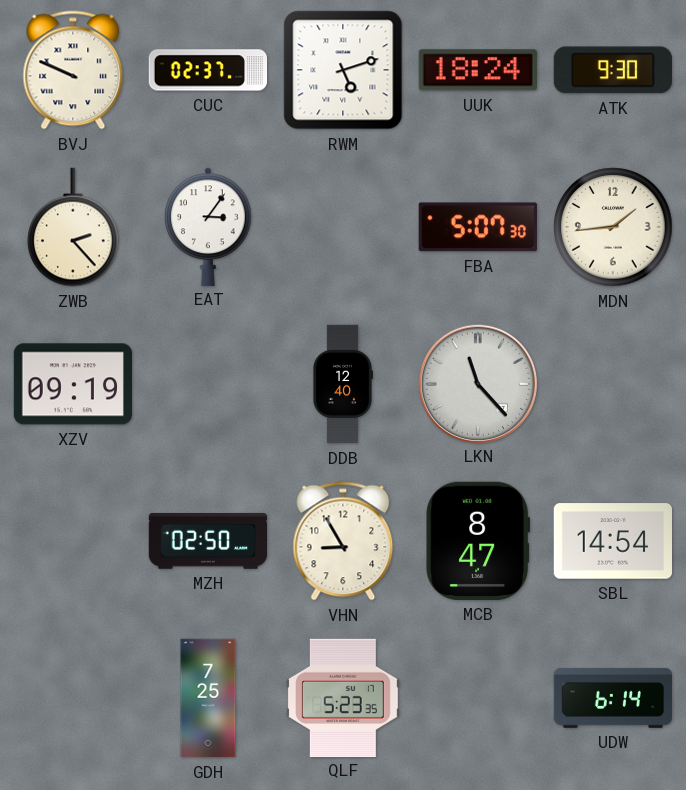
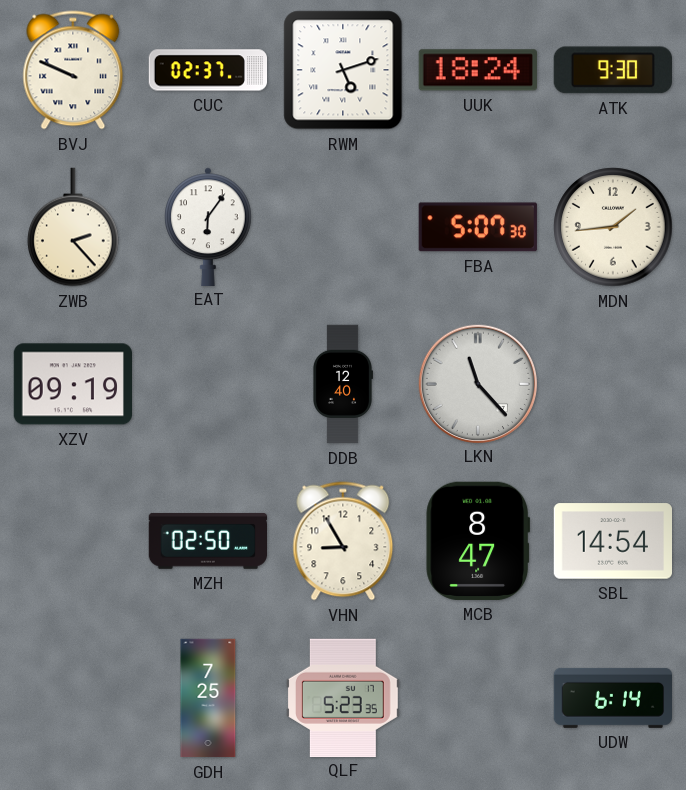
EAT: 3:06 -> 6:06 (209, 226)
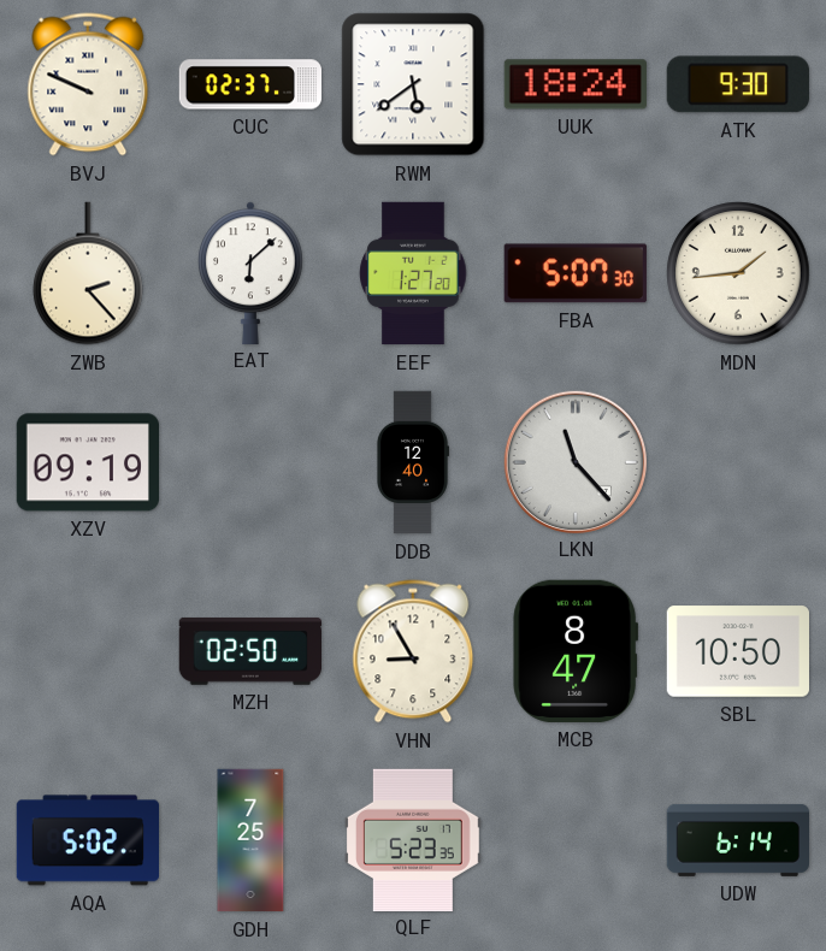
RWM: 5:12 -> 5:39 (413, 84)
EAT: 6:06 -> 6:08 (252, 272)
EEF: none -> 1:27 (413, 273)
SBL: 14:54 -> 10:50 (737, 651)
AQA: none -> 5:02 (87, 840)
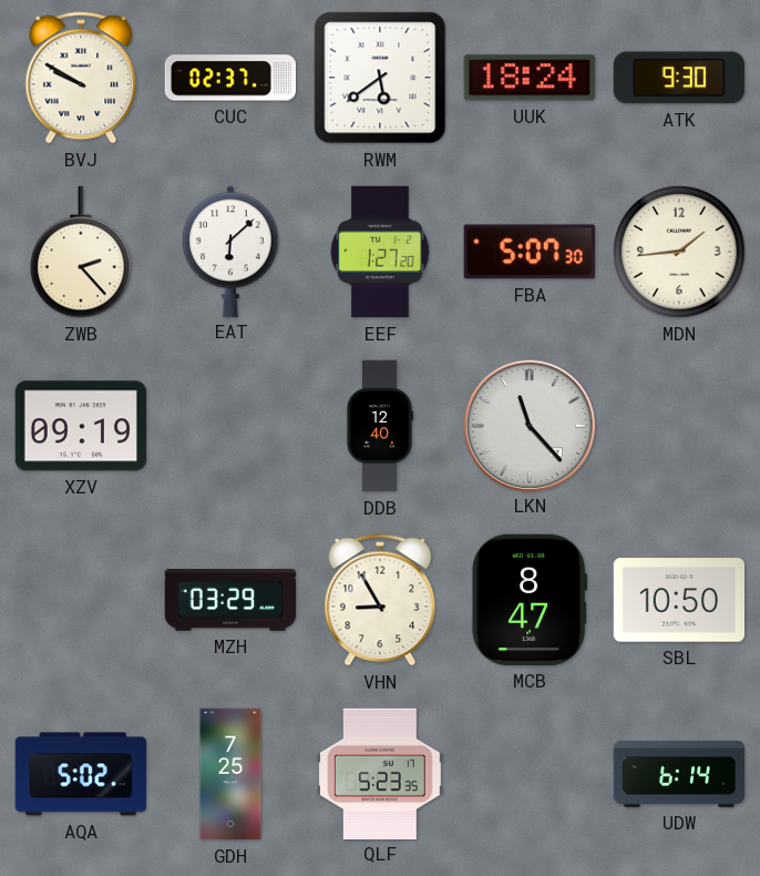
BVJ: 9:49 -> 9:50 (81, 78)
MZH: 02:50 -> 03:29 (229, 600)
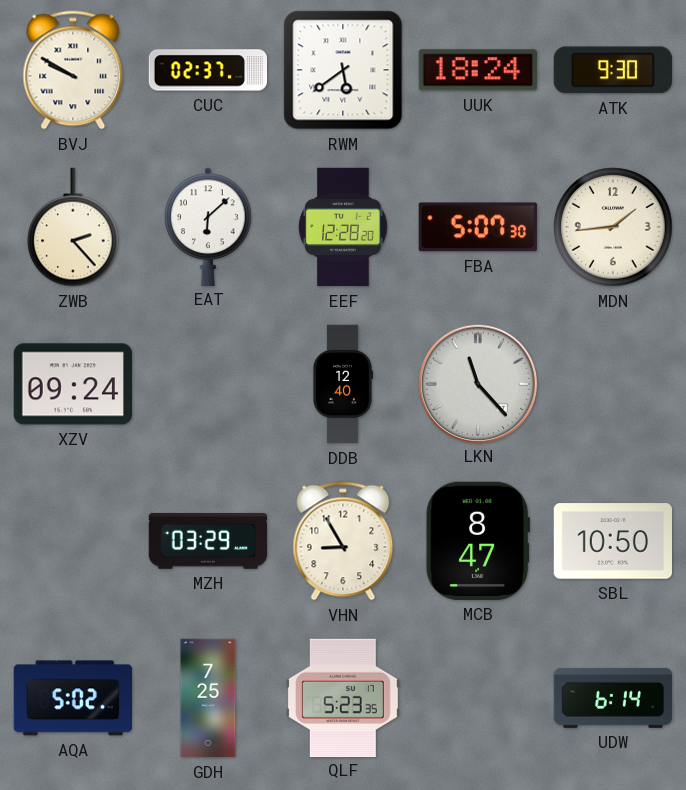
EEF: 1:27 -> 12:28 (343, 227)
XZV: 09:19 -> 09:24 (72, 384)
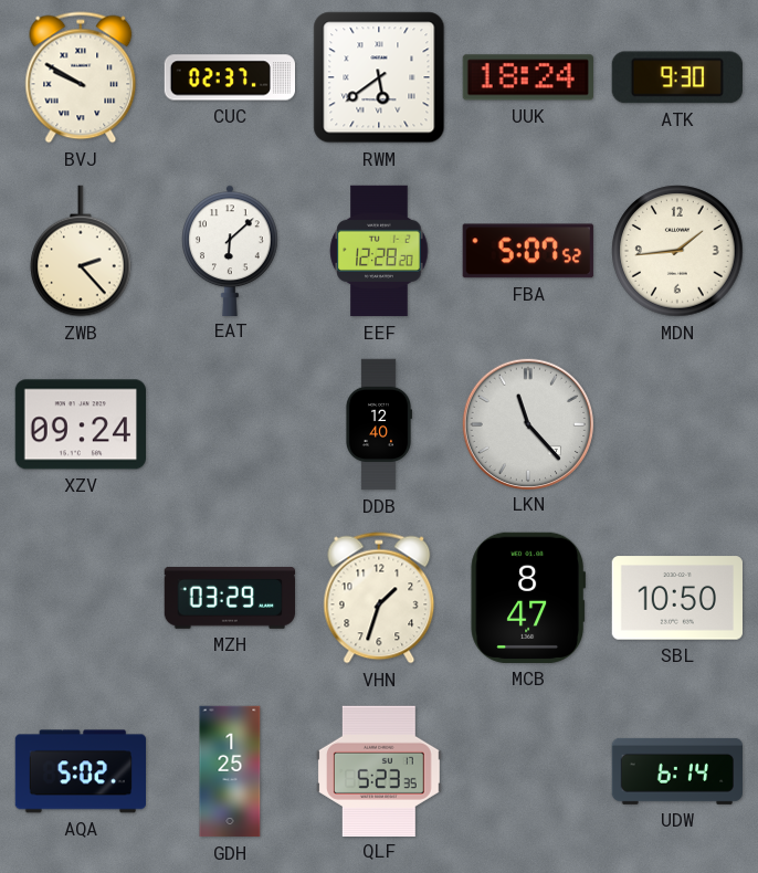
FBA: 5:07:30 -> 5:07:52 (528, 251)
VHN: 8:55 -> 1:33 (379, 598)
GDH: 7:25 -> 1:25 (230, 771)
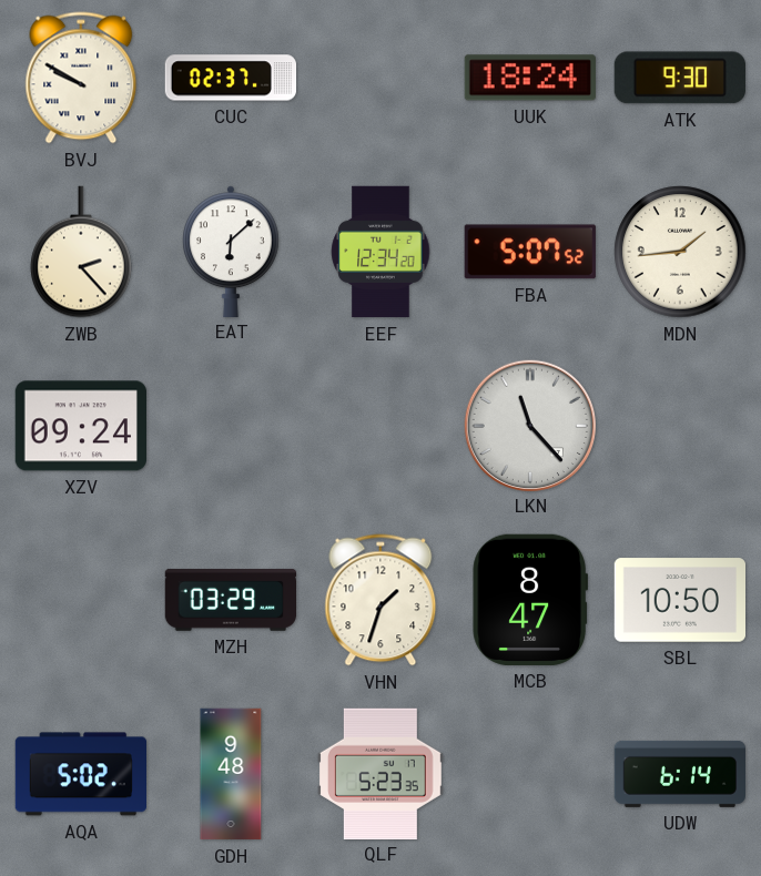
RWM: 5:39 -> none (379, 77)
EEF: 12:28 -> 12:34 (380, 252)
DDB: 12:40 -> none (378, 424)
GDH: 1:25 -> 9:48 (231, 774)
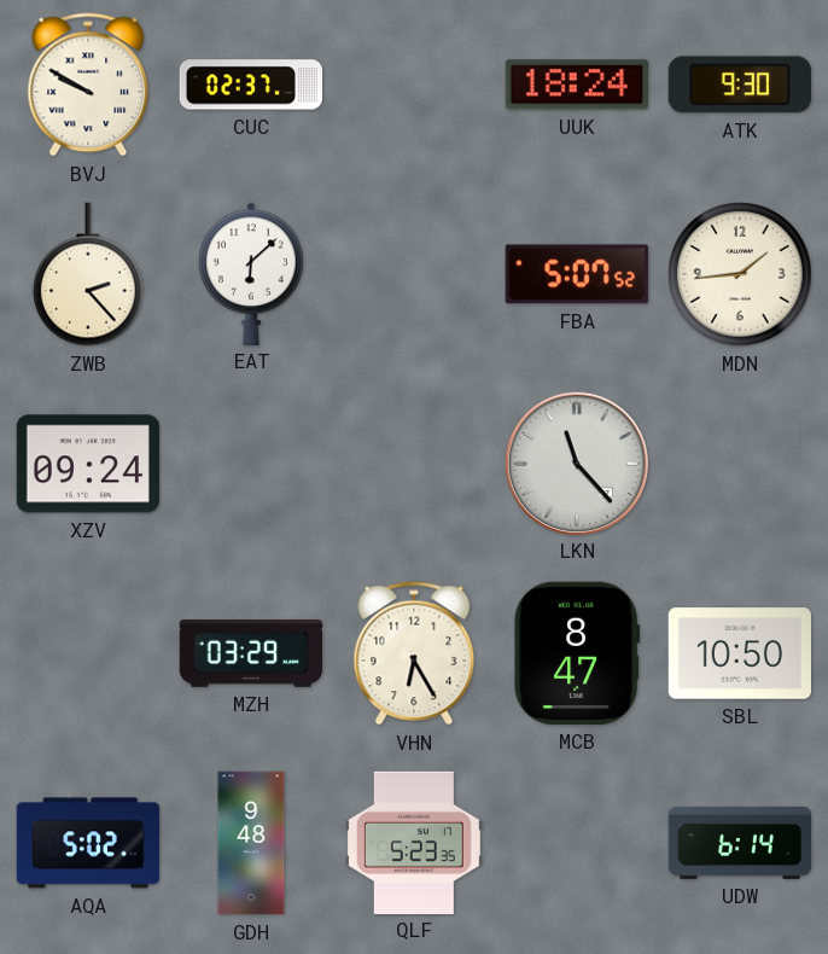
EEF: 12:34 -> none (380, 252)
VHN: 1:33 -> 6:25 (414, 653)
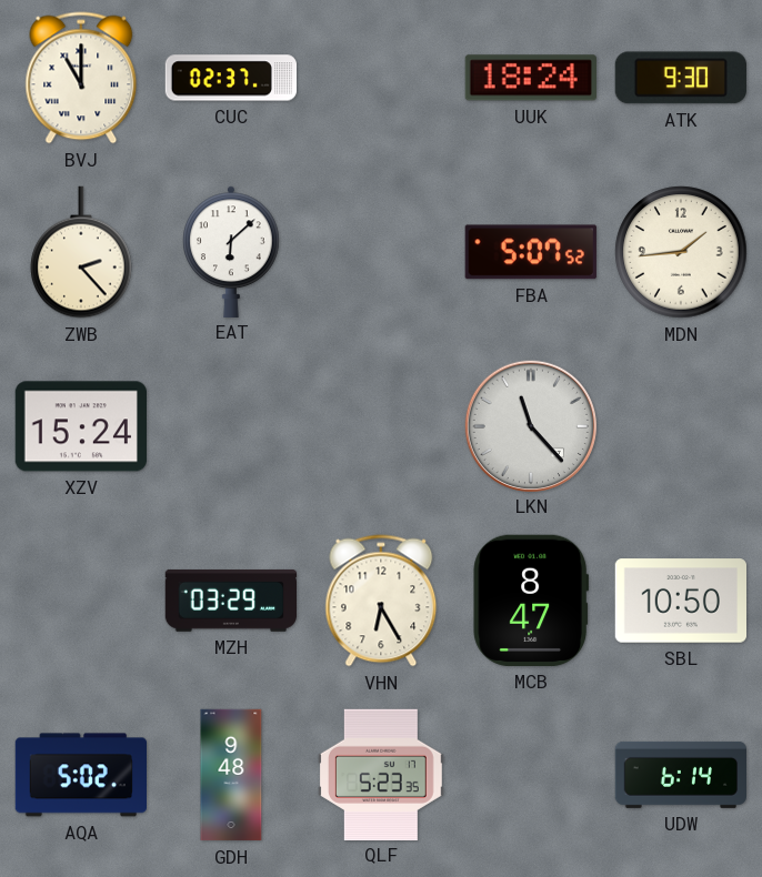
BVJ: 9:50 -> 11:00 (81, 78)
XZV: 09:24 -> 15:24 (80, 426)
